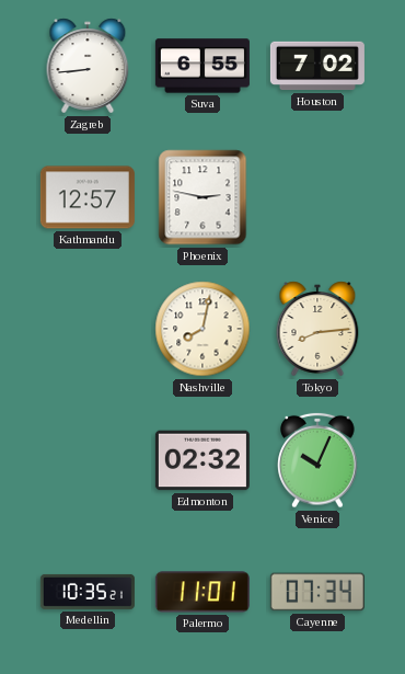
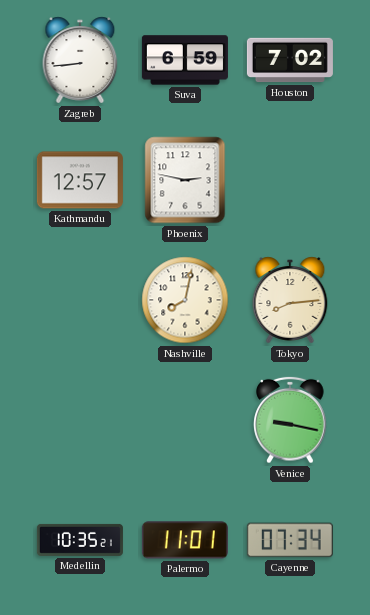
Suva: 6:55 -> 6:59 (185, 60)
Edmonton: 02:32 -> none (202, 460)
Venice: 10:04 -> 9:17 (290, 420)
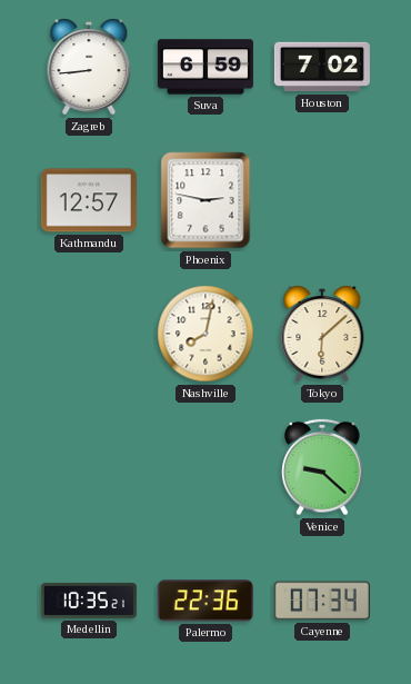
Tokyo: 8:14 -> 6:08 (322, 334)
Venice: 9:17 -> 9:22 (322, 467)
Palermo: 11:01 -> 22:36 (205, 601)
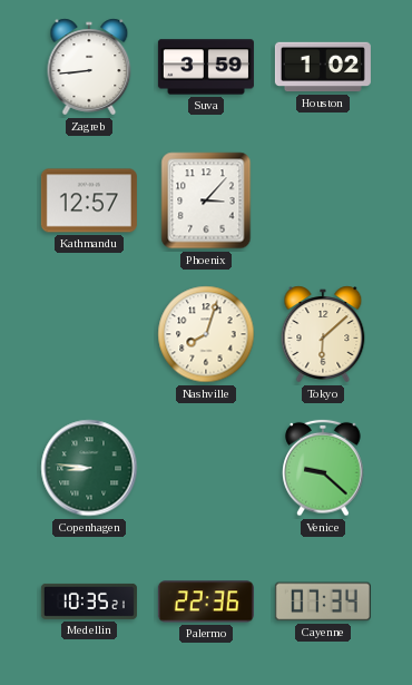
Suva: 6:59 -> 3:59 (206, 67)
Houston: 7:02 -> 1:02 (323, 67)
Phoenix: 2:47 -> 3:07 (206, 200)
Nashville: 8:02 -> 8:03 (206, 334)
Copenhagen: none -> 8:46 (89, 468)
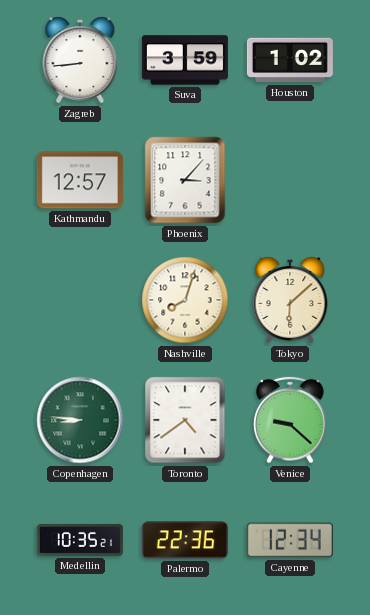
Toronto: none -> 4:39 (185, 420)
Cayenne: 07:34 -> 12:34 (290, 540)
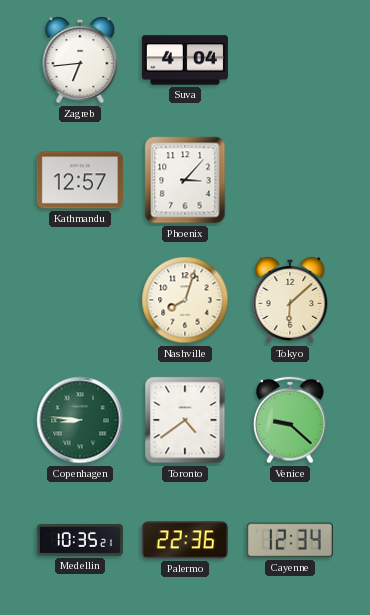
Zagreb: 8:44 -> 6:44 (80, 60)
Suva: 3:59 -> 4:04 (185, 60)
Houston: 1:02 -> none (290, 60)
